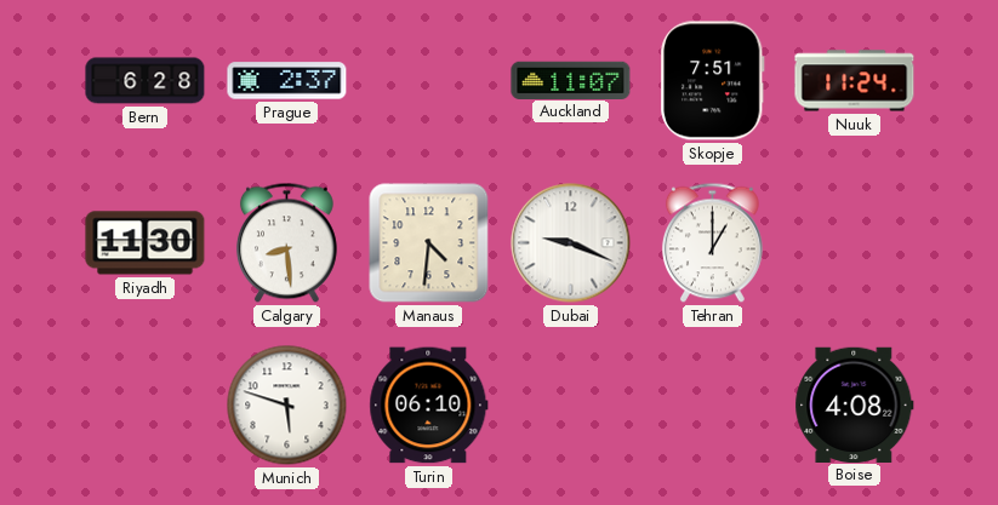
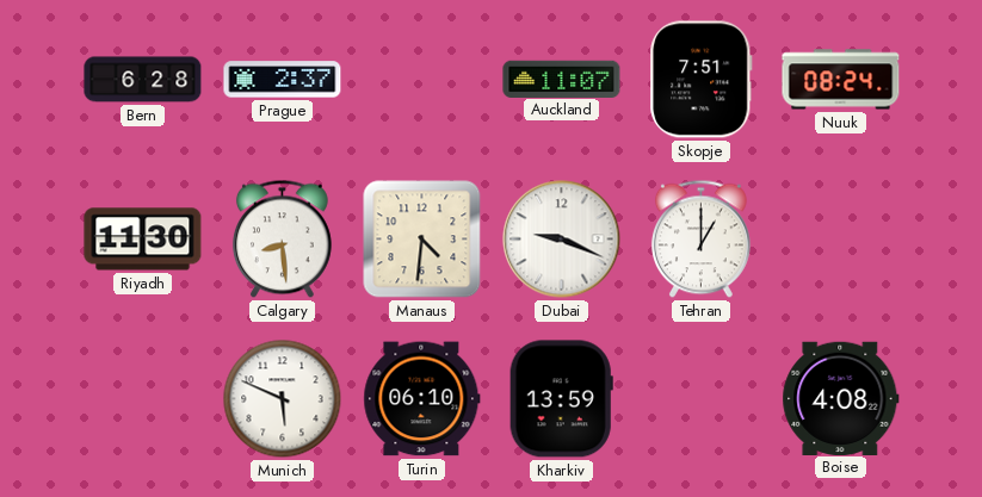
Nuuk: 11:24 -> 08:24 (841, 80)
Munich: 5:48 -> 5:49 (283, 399)
Kharkiv: none -> 13:59 (561, 399)
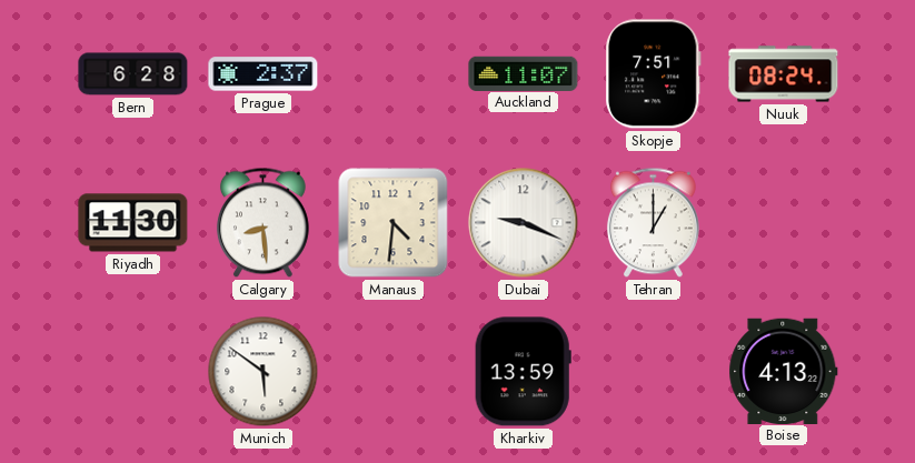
Munich: 5:49 -> 5:51 (263, 372)
Turin: 06:10 -> none (422, 399)
Boise: 4:08 -> 4:13 (784, 371)
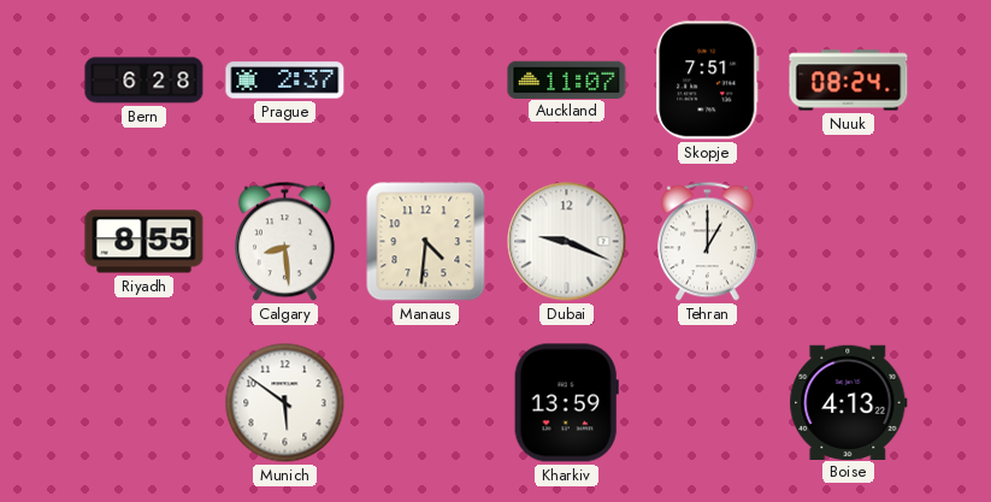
Riyadh: 11:30 -> 8:55 (144, 242)
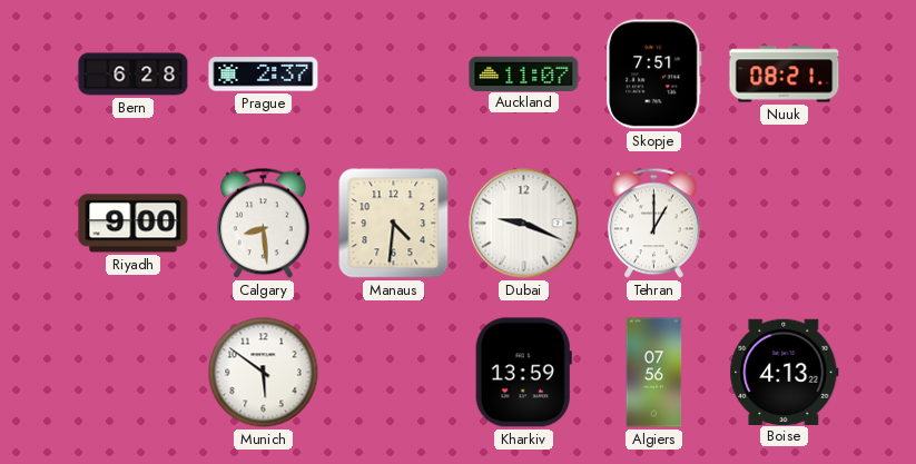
Nuuk: 08:24 -> 08:21 (785, 75)
Riyadh: 8:55 -> 9:00 (134, 224)
Algiers: none -> 07:56 (654, 373)
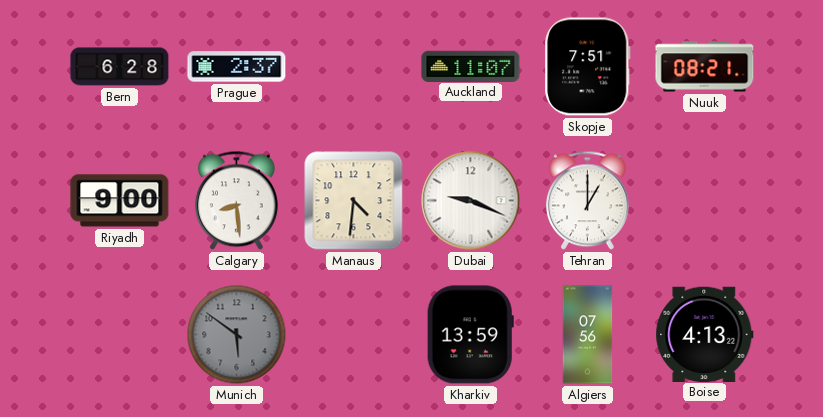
Munich dial: white -> grey (237, 335)
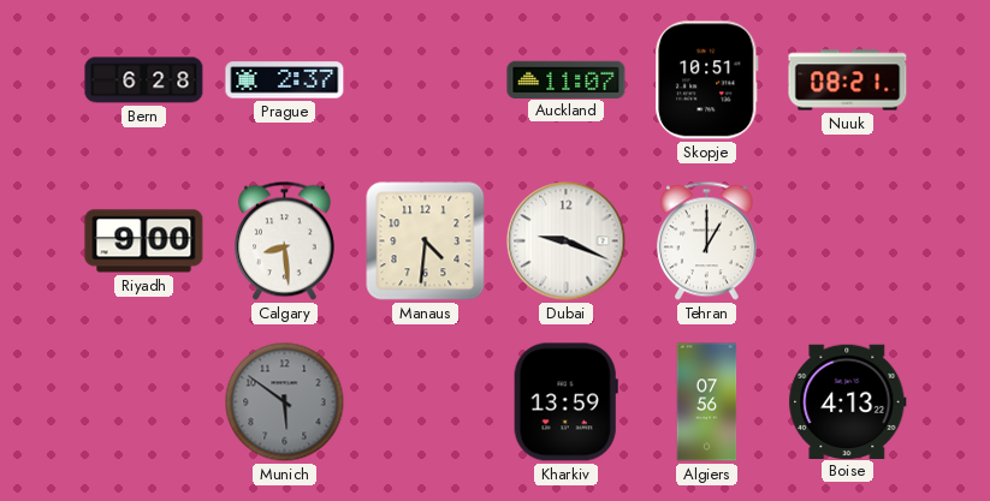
Skopje: 7:51 -> 10:51 (707, 80)
